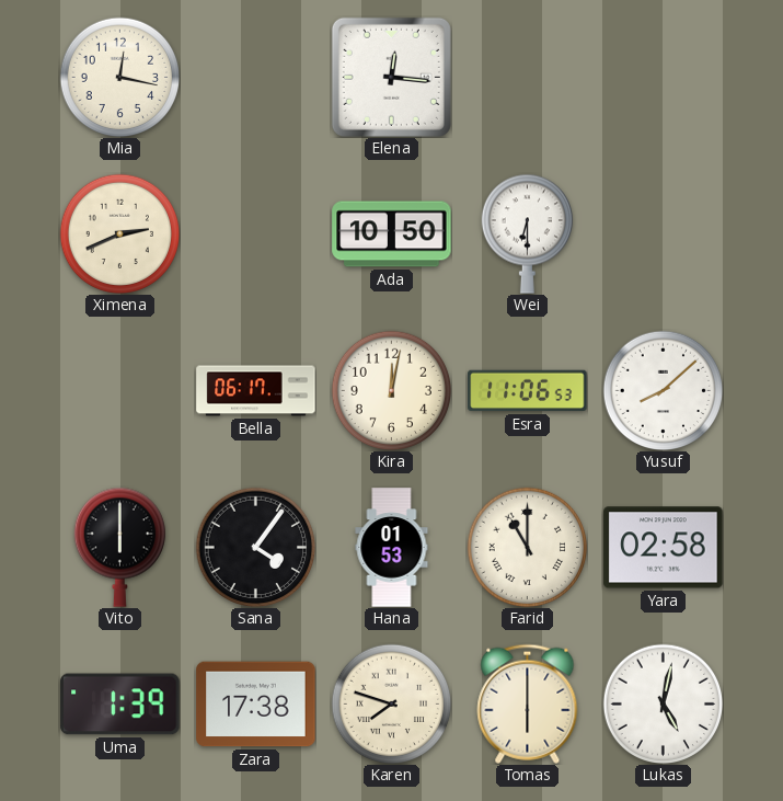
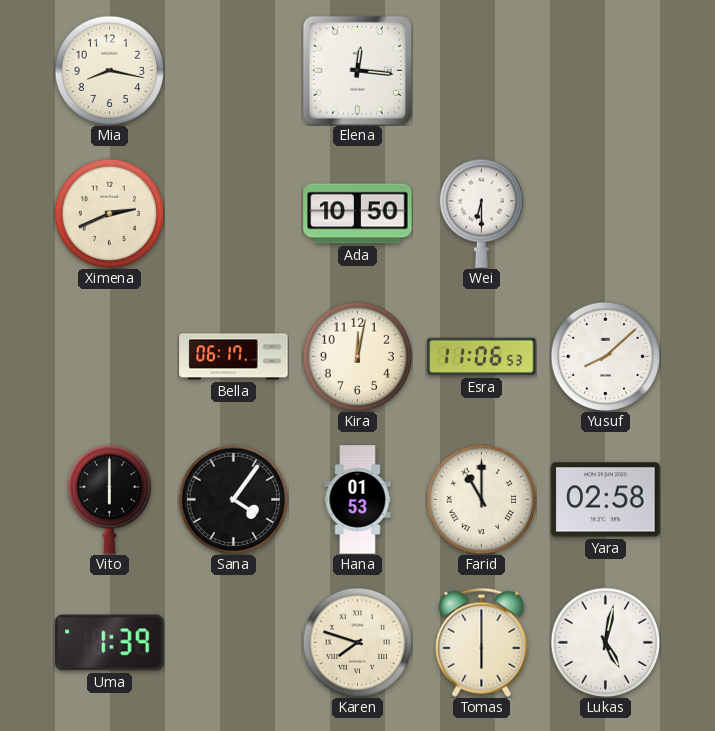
Mia: 12:17 -> 8:17 (109, 70)
Zara: 17:38 -> none (256, 705)
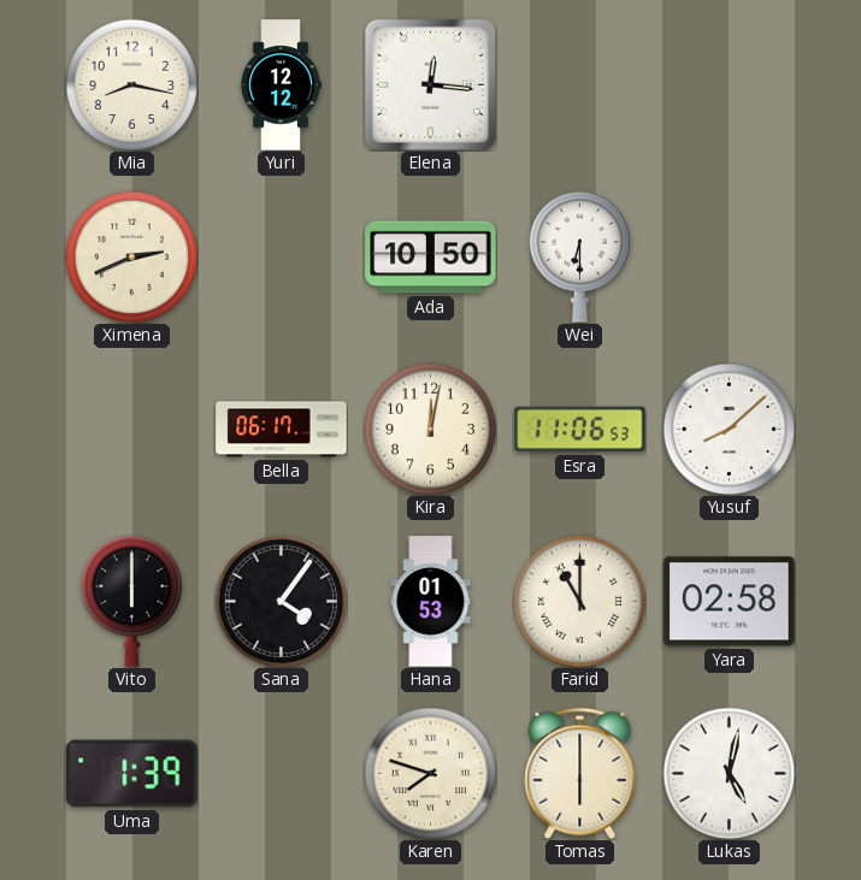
Yuri: none -> 12:12 (281, 85)
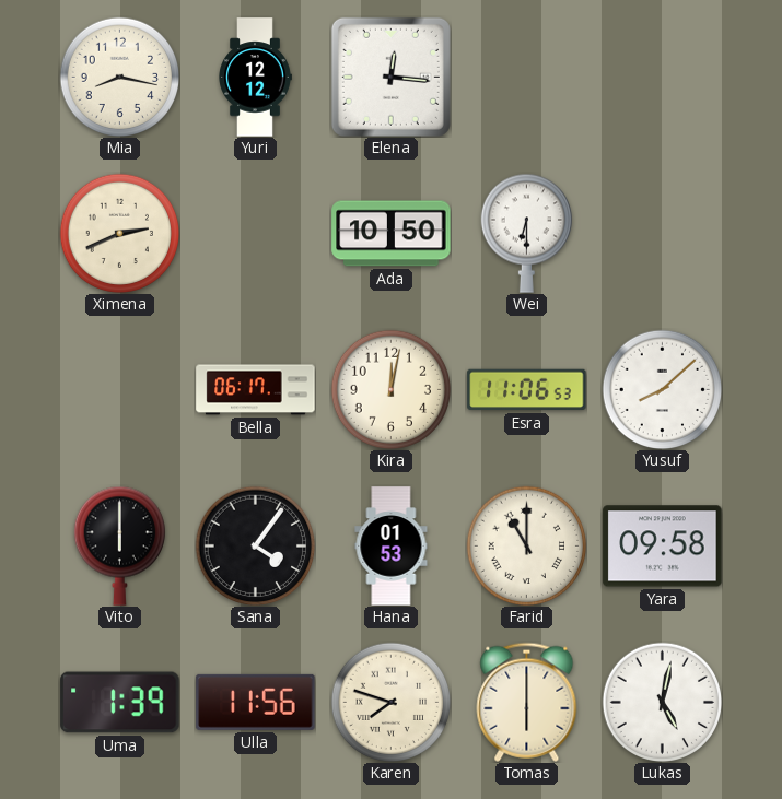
Yara: 02:58 -> 09:58 (663, 547)
Ulla: none -> 11:56 (256, 702)
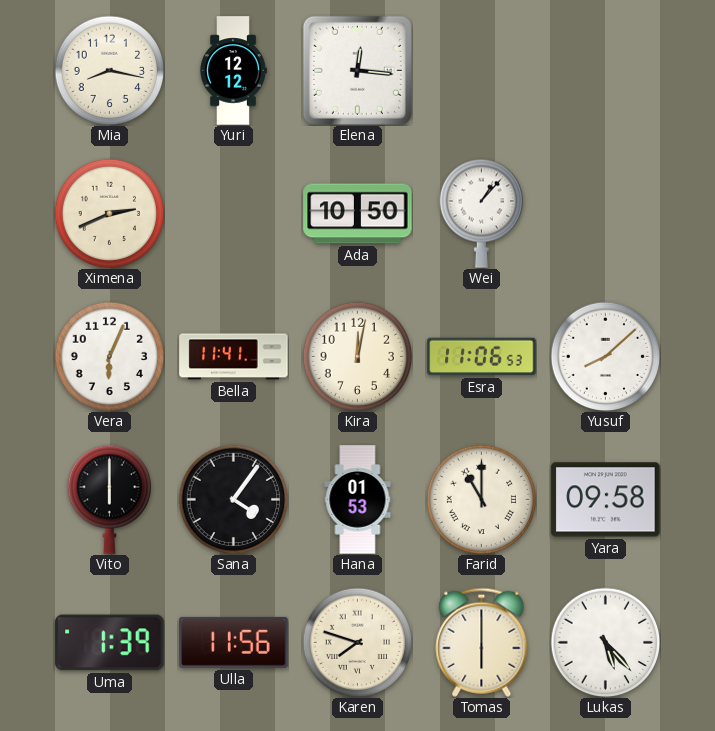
Wei: 6:30 -> 1:07 (481, 213)
Vera: none -> 6:04 (109, 356)
Bella: 06:17 -> 11:41 (234, 357)
Lukas: 5:02 -> 5:23 (605, 642)
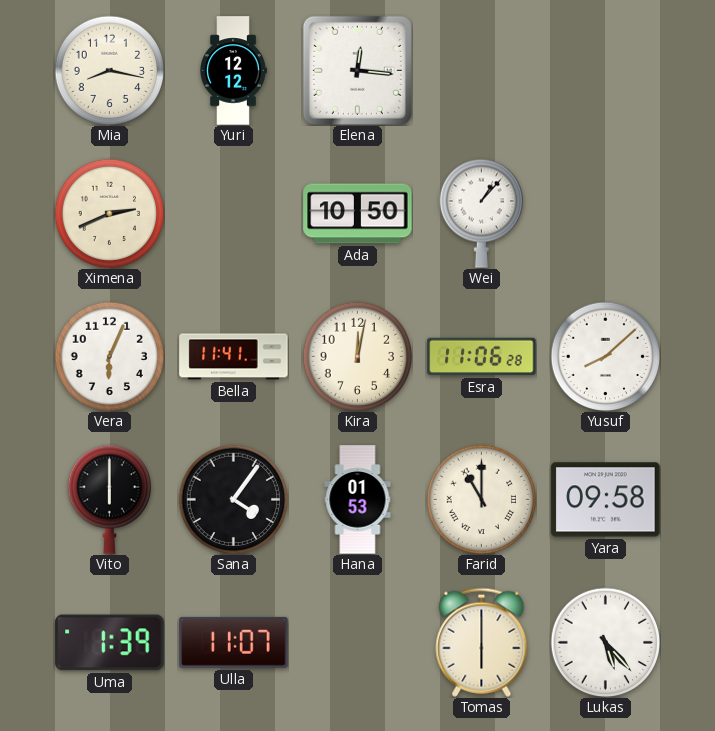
Esra: 11:06:53 -> 11:06:28 (482, 357)
Ulla: 11:56 -> 11:07 (234, 642)
Karen: 7:48 -> none (357, 642)
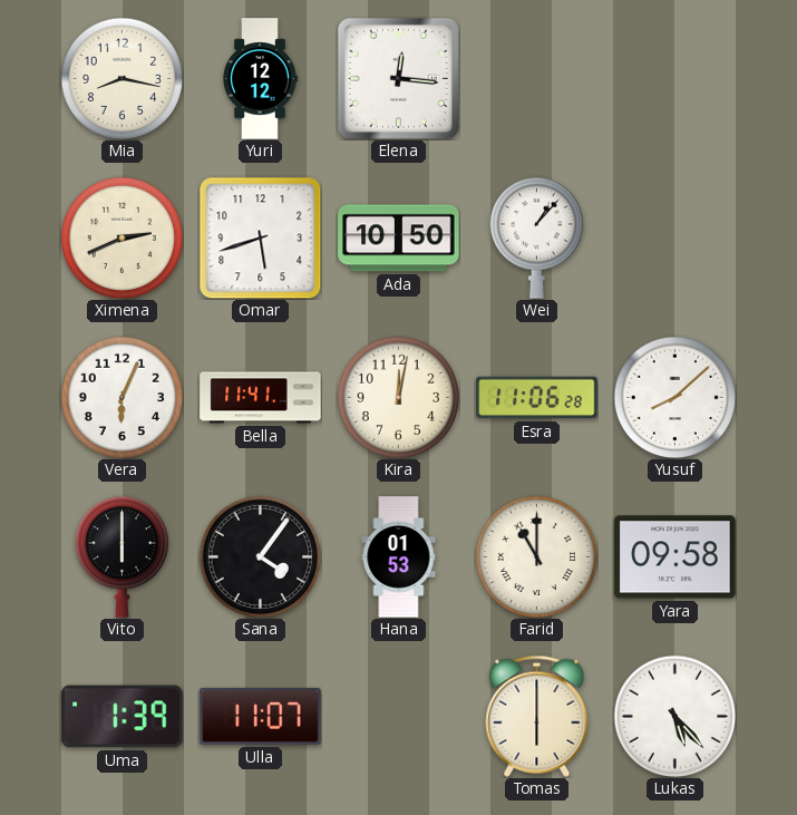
Omar: none -> 5:42 (260, 237)
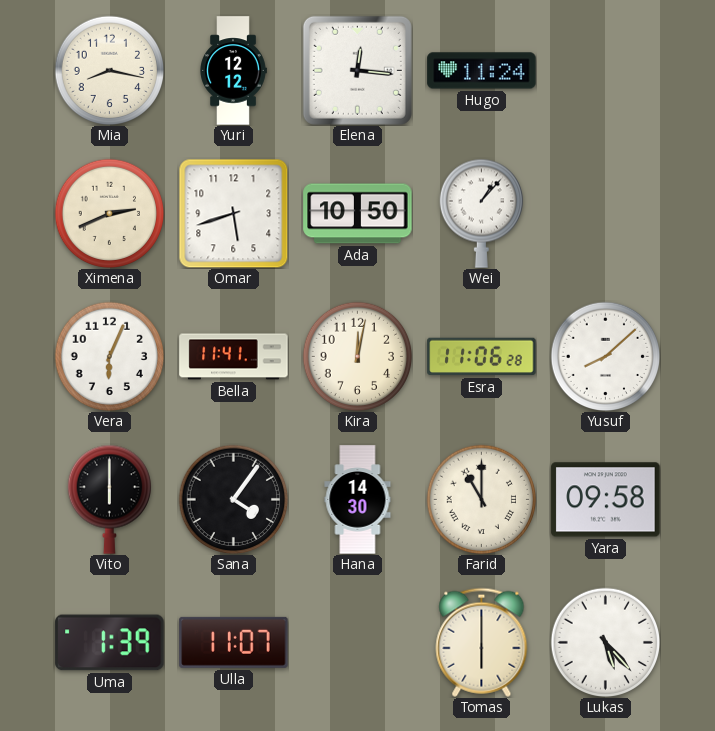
Hugo: none -> 11:24 (482, 71)
Hana: 01:53 -> 14:30 (358, 500)
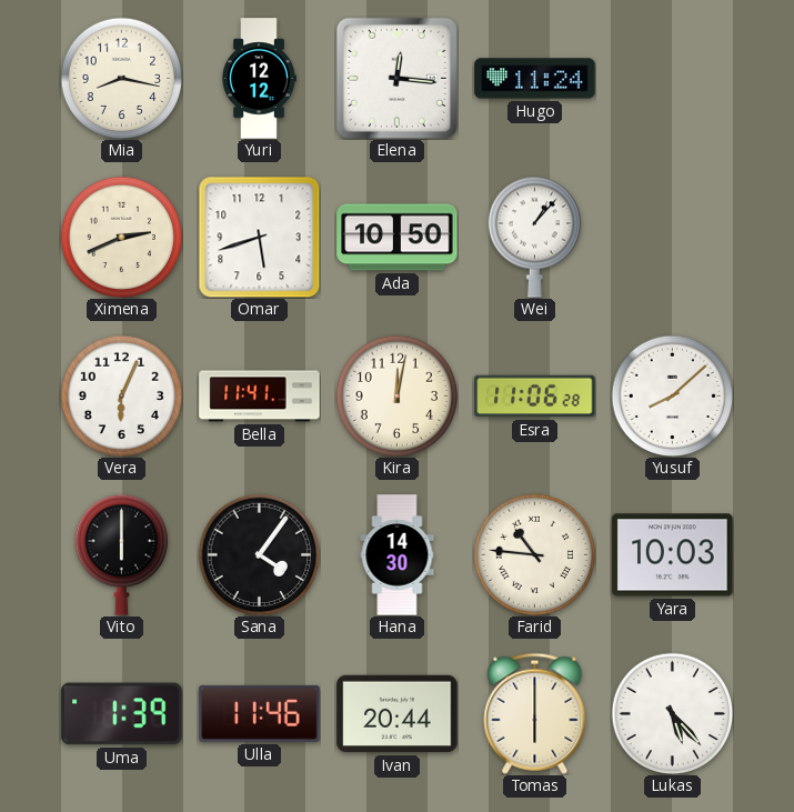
Farid: 11:00 -> 10:46 (534, 554)
Yara: 09:58 -> 10:03 (673, 555)
Ulla: 11:07 -> 11:46 (260, 713)
Ivan: none -> 20:44 (398, 714)
